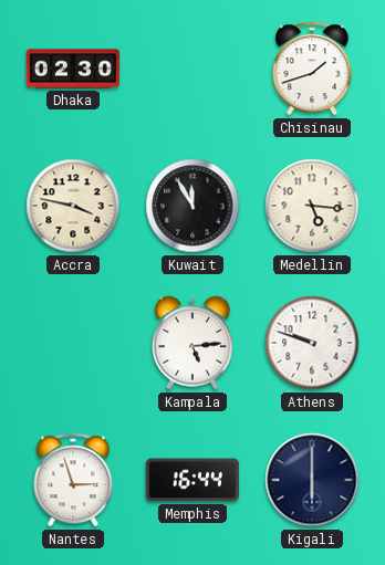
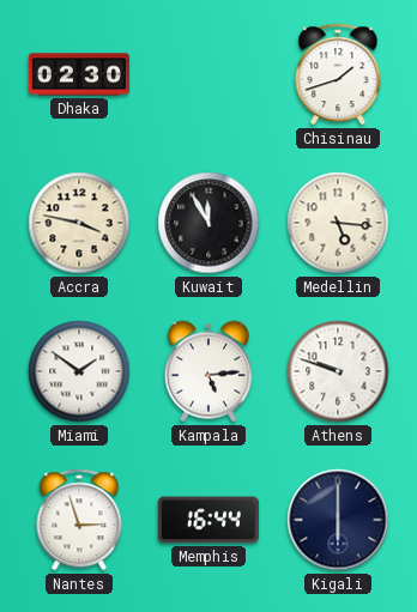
Miami: none -> 1:51 (79, 371)
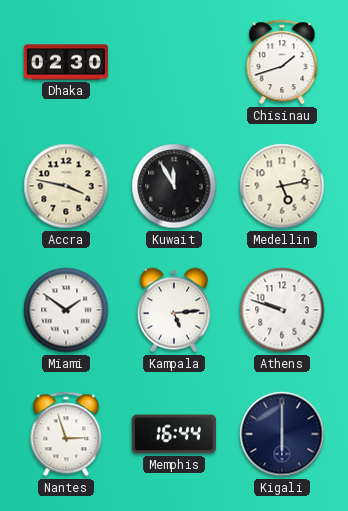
Medellin: 5:16 -> 5:13 (282, 186)
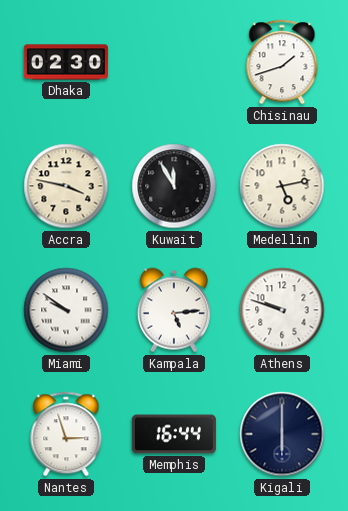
Miami: 1:51 -> 9:51 (66, 310)
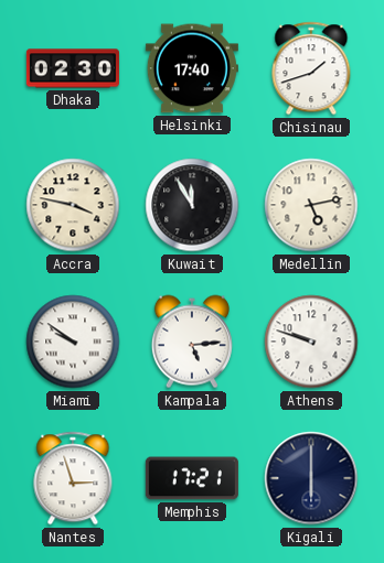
Helsinki: none -> 17:40 (192, 68)
Memphis: 16:44 -> 17:21 (192, 478)
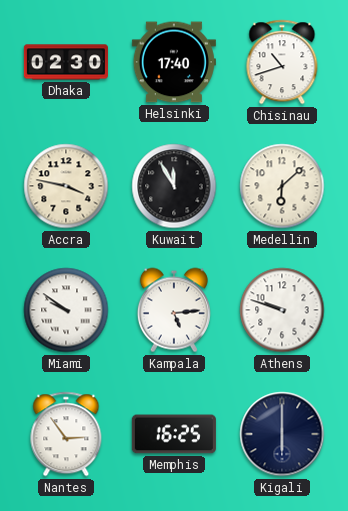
Chisinau: 1:42 -> 10:42 (282, 62)
Medellin: 5:13 -> 6:08 (282, 186)
Nantes: 2:57 -> 2:54 (66, 434)
Memphis: 17:21 -> 16:25 (174, 434)
